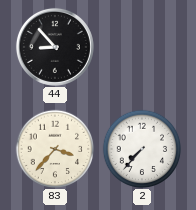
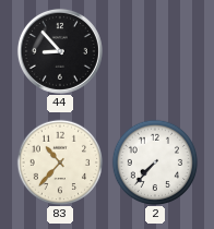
83: 3:37 -> 10:37 (60, 162)
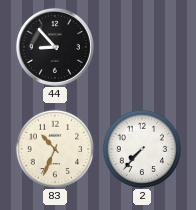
83: 10:37 -> 10:34 (55, 149)
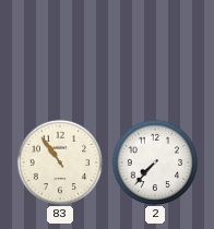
44: 8:53 -> none (55, 47)
83: 10:34 -> 10:54 (60, 162)
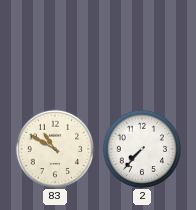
83: 10:54 -> 10:50 (55, 149)
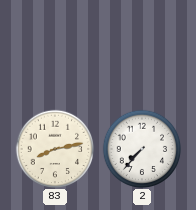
83: 10:50 -> 8:13 (55, 149)
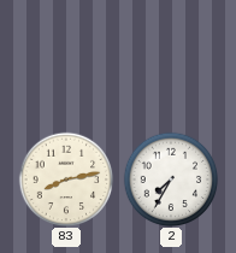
2: 7:37 -> 7:35 (171, 180)
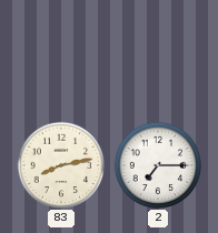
2: 7:35 -> 7:15 (158, 165)
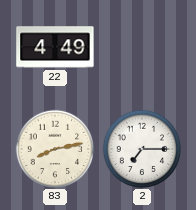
22: none -> 4:49 (55, 47)
